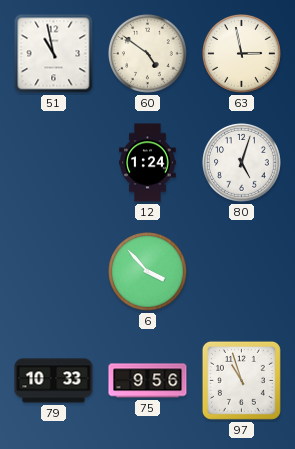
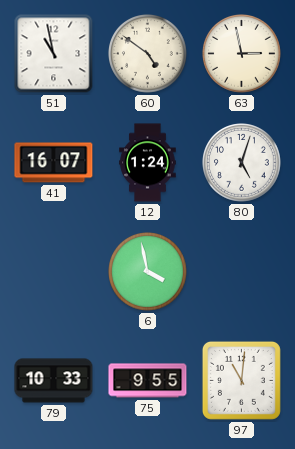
41: none -> 16:07 (54, 163)
6: 3:53 -> 3:58 (148, 272)
75: 9:56 -> 9:55 (148, 381)
97: 10:57 -> 11:01 (241, 380)
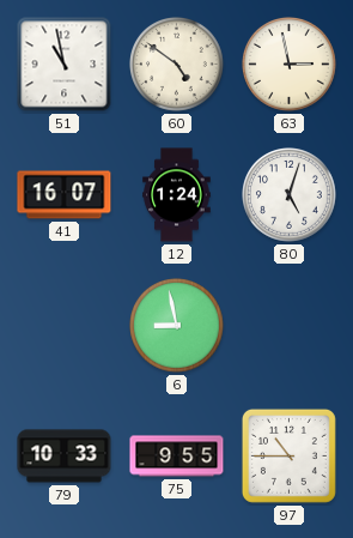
6: 3:58 -> 8:58 (177, 326)
97: 11:01 -> 10:45 (288, 455)
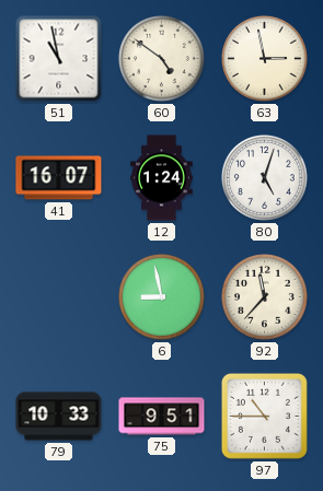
92: none -> 11:37 (265, 297)
75: 9:55 -> 9:51 (162, 417)
